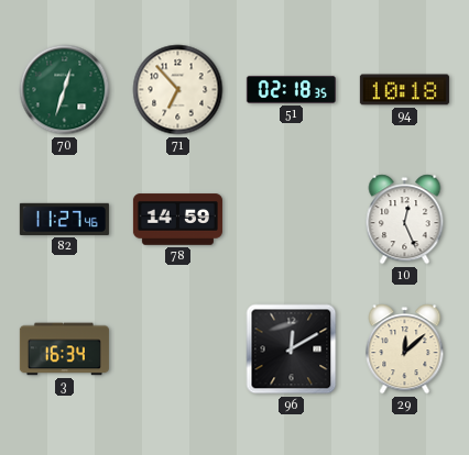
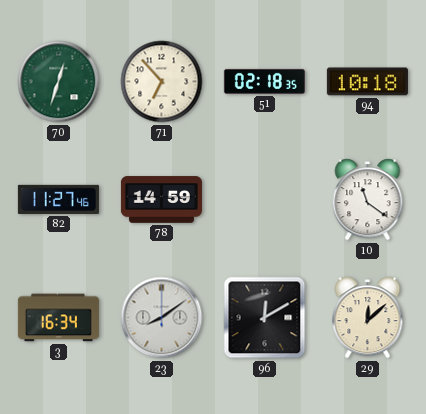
10: 12:26 -> 11:21 (368, 200)
23: none -> 8:09 (162, 318)
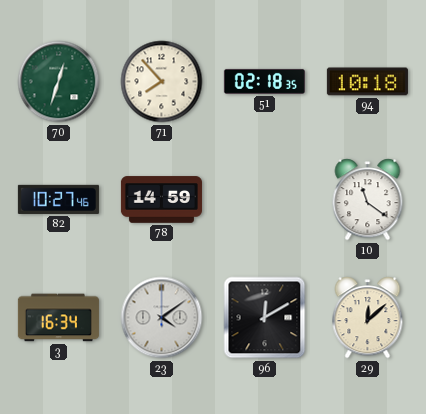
71: 6:53 -> 7:53 (162, 82)
82: 11:27 -> 10:27 (58, 199)
23: 8:09 -> 4:09 (162, 318)
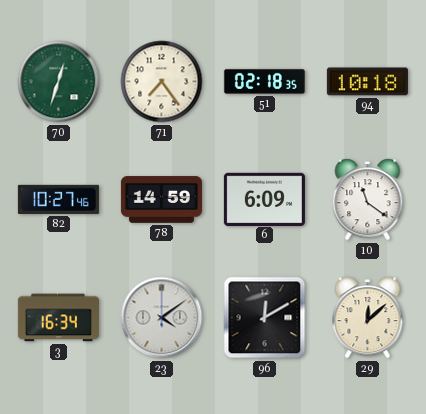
71: 7:53 -> 7:24 (162, 82)
6: none -> 6:09 (264, 199)
